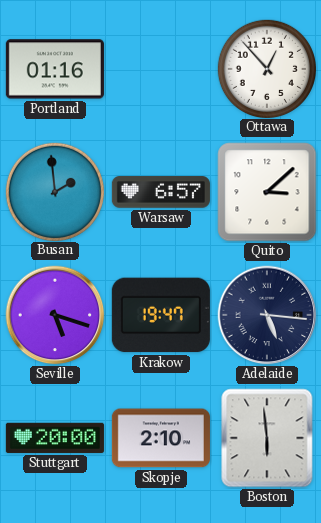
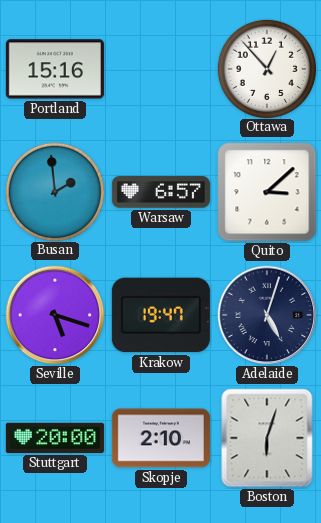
Portland: 01:16 -> 15:16 (55, 69)
Adelaide: 5:16 -> 5:03 (267, 315)
Boston: 5:59 -> 6:03 (267, 438)
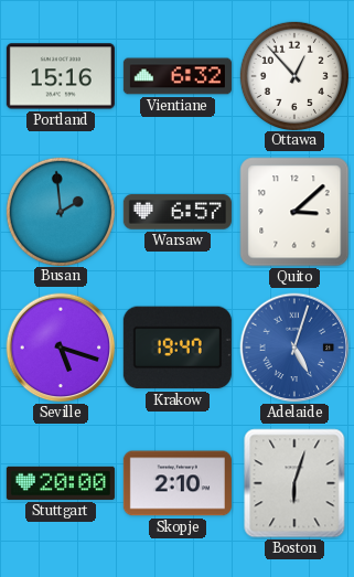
Vientiane: none -> 6:32 (178, 76)
Adelaide dial: navy -> blue (294, 348)
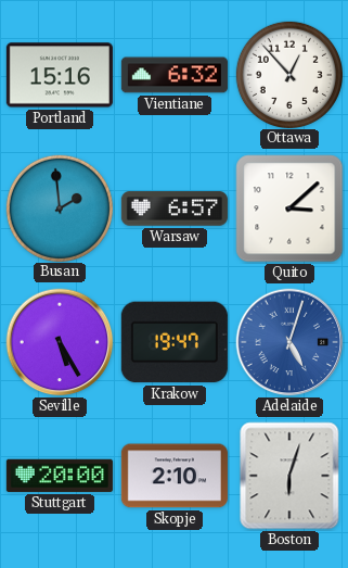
Seville: 5:18 -> 5:25 (60, 342)
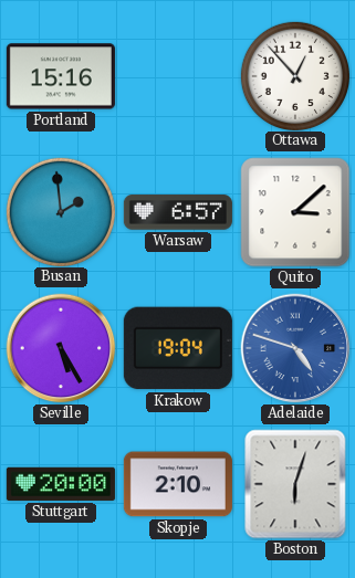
Vientiane: 6:32 -> none (175, 75)
Krakow: 19:47 -> 19:04 (178, 348)
Adelaide: 5:03 -> 4:48 (295, 348)
